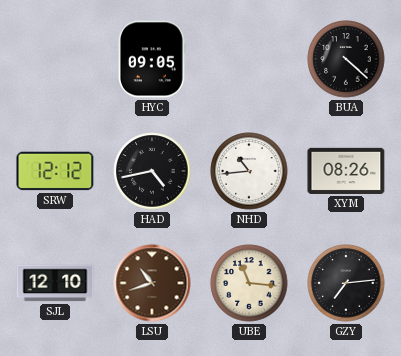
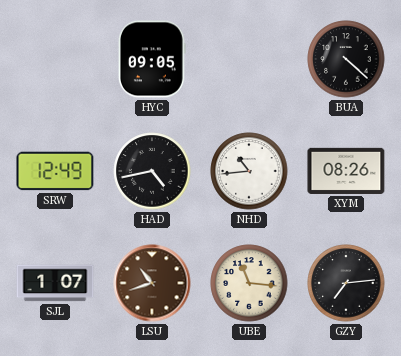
SRW: 12:12 -> 12:49 (55, 171)
SJL: 12:10 -> 1:07 (55, 283)
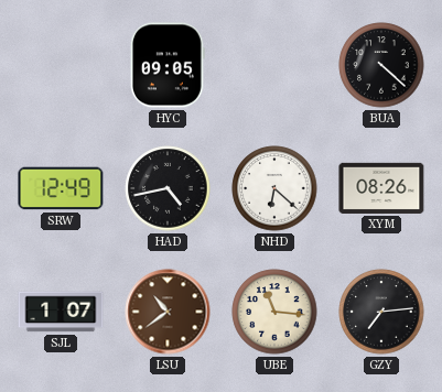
NHD: 10:44 -> 6:22 (274, 188)
LSU: 10:42 -> 10:39 (168, 312)
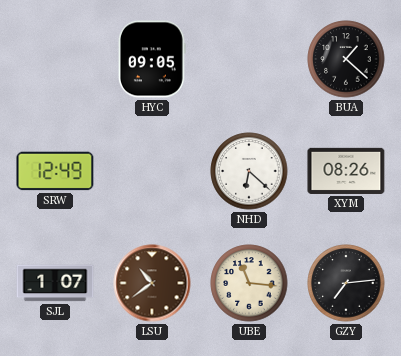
BUA: 4:22 -> 1:22 (346, 59)
HAD: 4:43 -> none (168, 188)
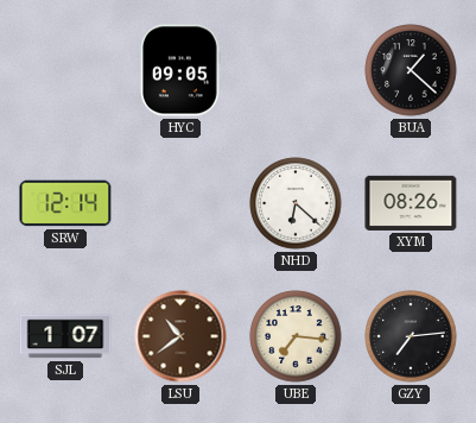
SRW: 12:49 -> 12:14 (65, 203)
UBE: 11:16 -> 7:16 (296, 336)
